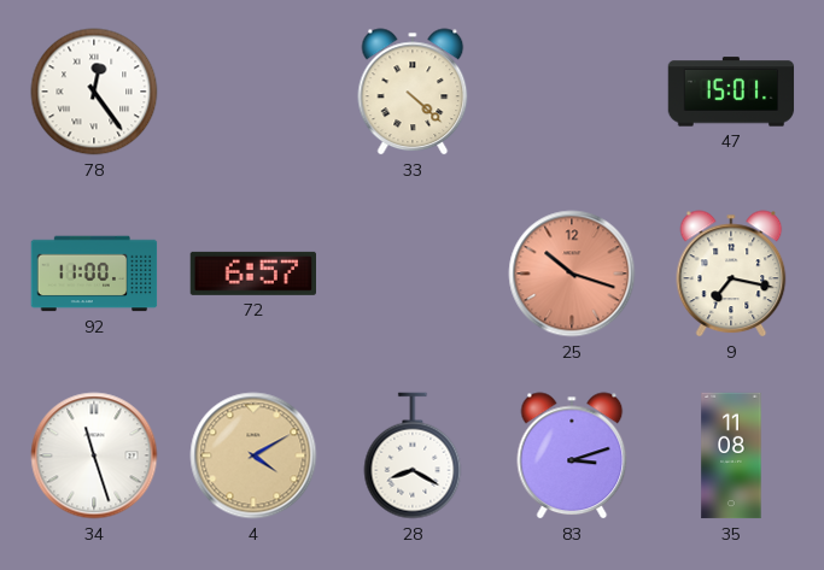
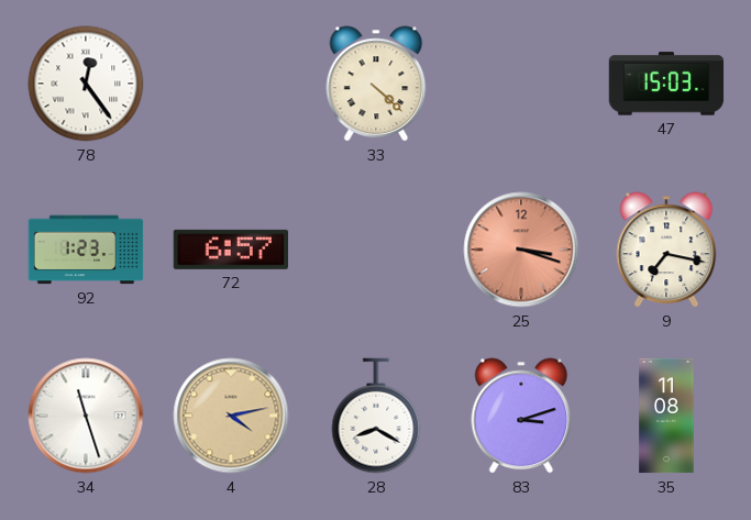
47: 15:01 -> 15:03 (666, 84)
92: 11:00 -> 1:23 (86, 250)
25: 10:18 -> 3:18 (521, 250)
4: 4:10 -> 4:13 (231, 416)
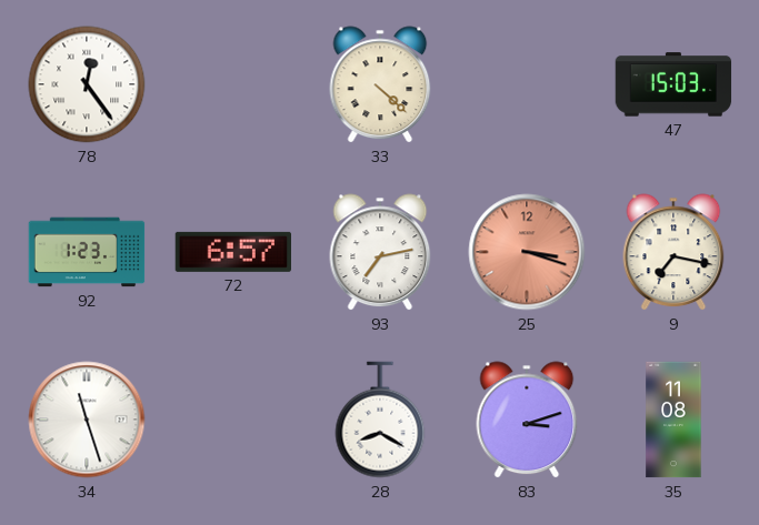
93: none -> 7:13 (380, 252)
4: 4:13 -> none (231, 416)
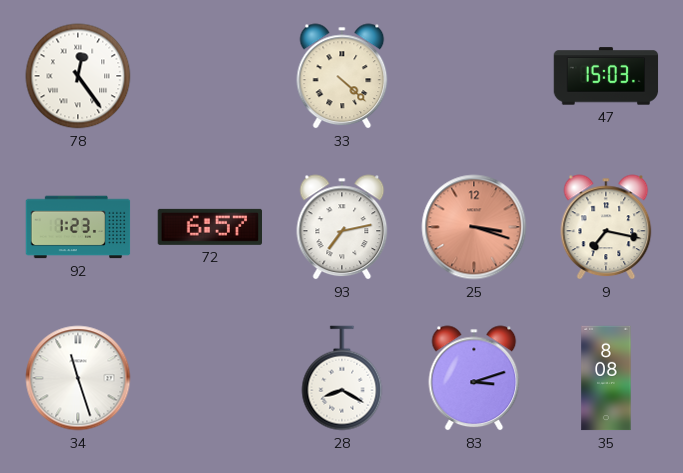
35: 11:08 -> 8:08 (606, 378)
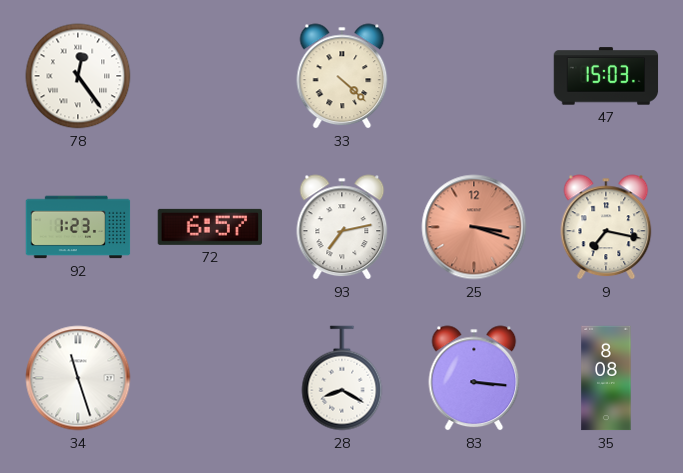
83: 3:12 -> 3:16 (474, 378)
